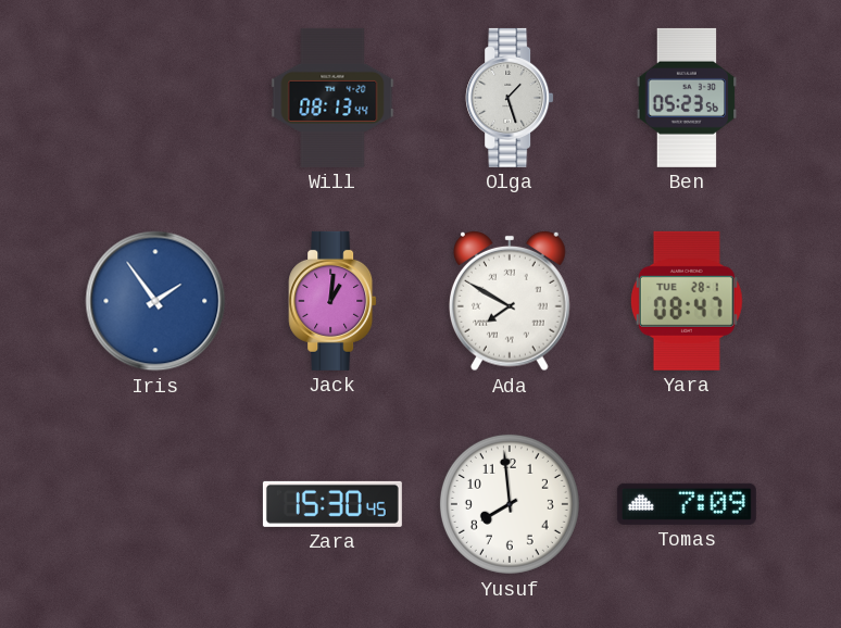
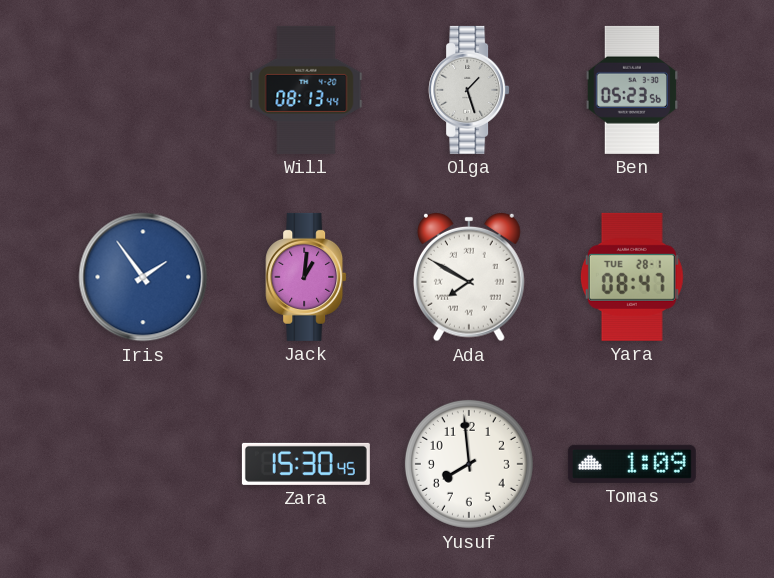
Tomas: 7:09 -> 1:09 (632, 464)
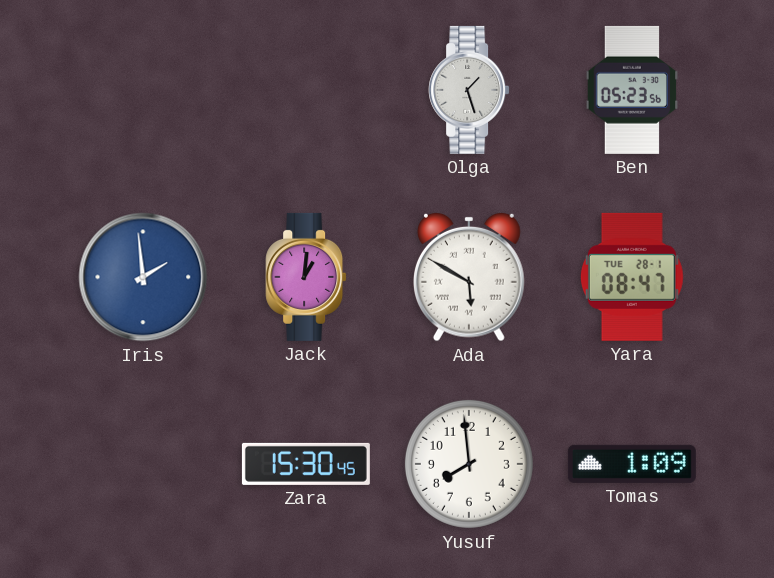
Will: 08:13 -> none (306, 90)
Iris: 1:54 -> 1:59 (143, 277)
Ada: 7:50 -> 5:50 (470, 277)
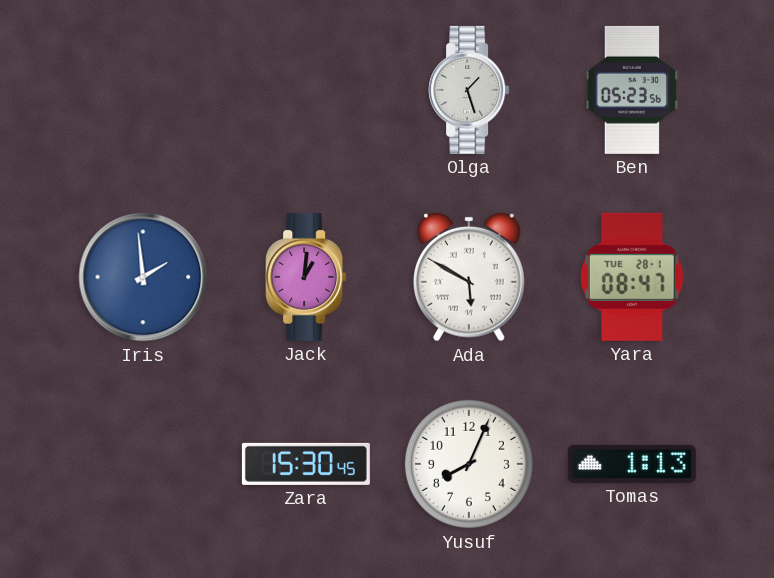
Yusuf: 7:59 -> 8:04 (469, 464)
Tomas: 1:09 -> 1:13 (632, 464)
